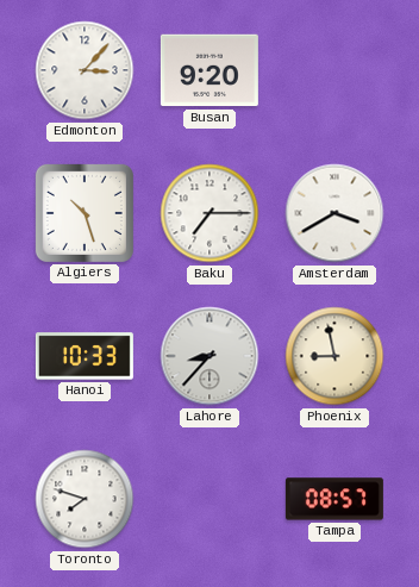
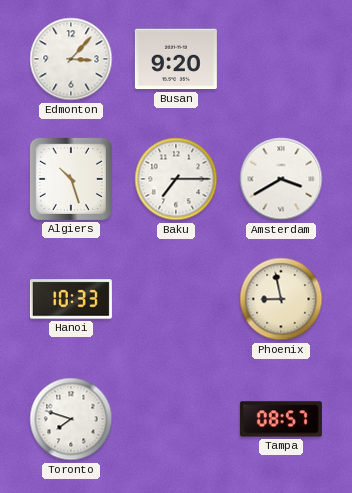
Lahore: 8:37 -> none (209, 356)
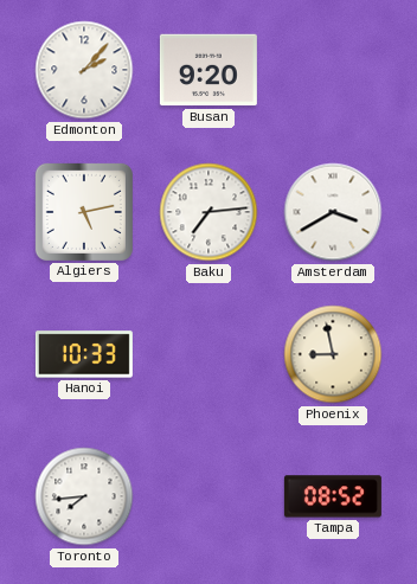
Edmonton: 3:07 -> 2:07 (84, 70)
Algiers: 10:27 -> 5:13 (84, 212)
Baku: 7:15 -> 7:14 (208, 212)
Toronto: 7:48 -> 7:44 (84, 496)
Tampa: 08:57 -> 08:52 (333, 496)
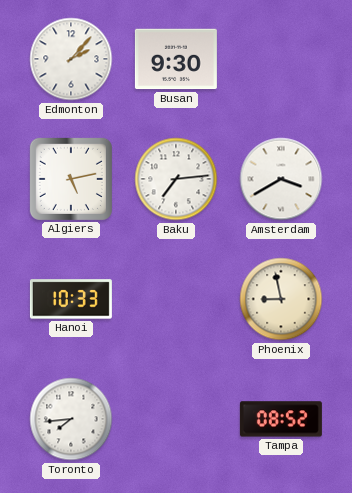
Busan: 9:20 -> 9:30 (176, 59)
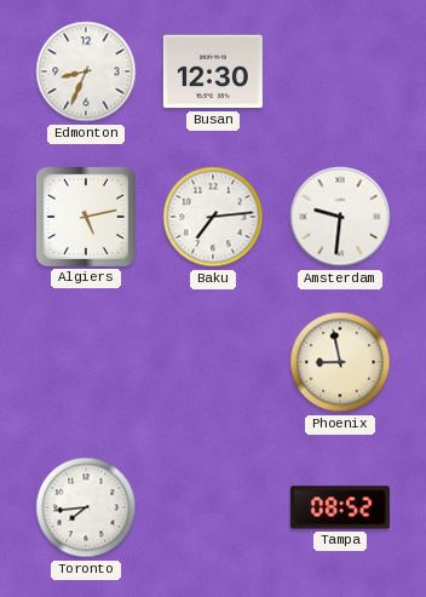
Edmonton: 2:07 -> 8:34 (86, 71)
Busan: 9:30 -> 12:30 (213, 71)
Amsterdam: 3:40 -> 9:31 (340, 217)
Hanoi: 10:33 -> none (71, 299)
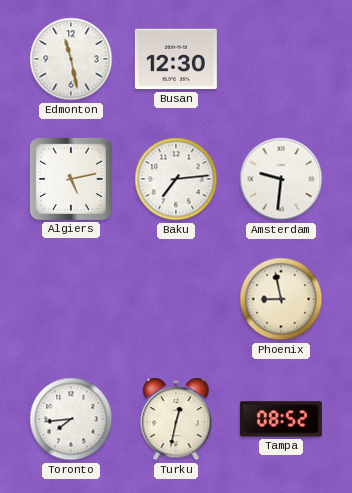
Edmonton: 8:34 -> 11:28 (71, 59)
Turku: none -> 12:32 (176, 419)
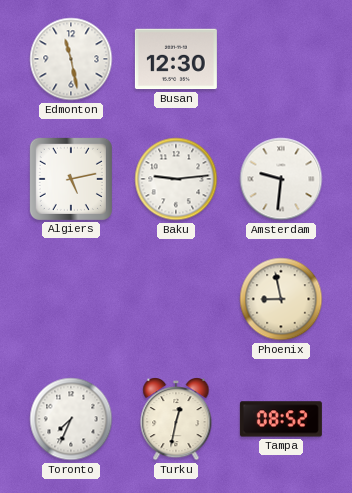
Baku: 7:14 -> 9:14 (176, 179)
Toronto: 7:44 -> 7:34 (71, 419)
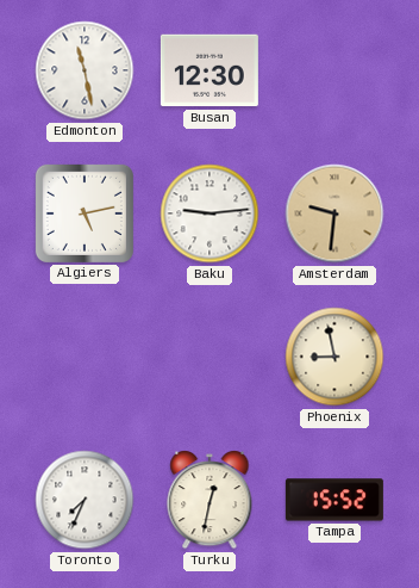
Amsterdam dial: white -> champagne (334, 213)
Tampa: 08:52 -> 15:52 (334, 500)
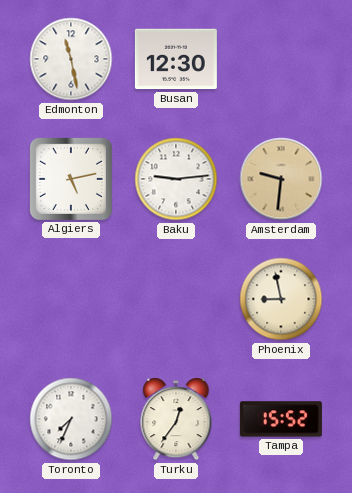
Turku: 12:32 -> 12:36 (176, 419)
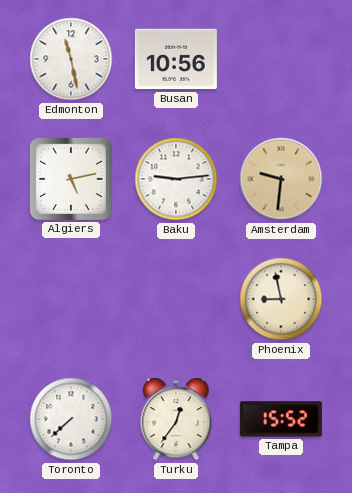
Busan: 12:30 -> 10:56 (176, 59)
Toronto: 7:34 -> 7:38 (71, 419)
